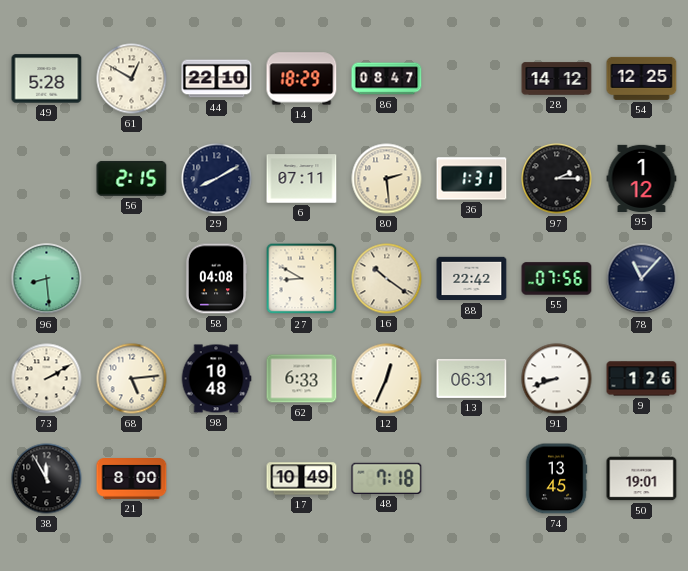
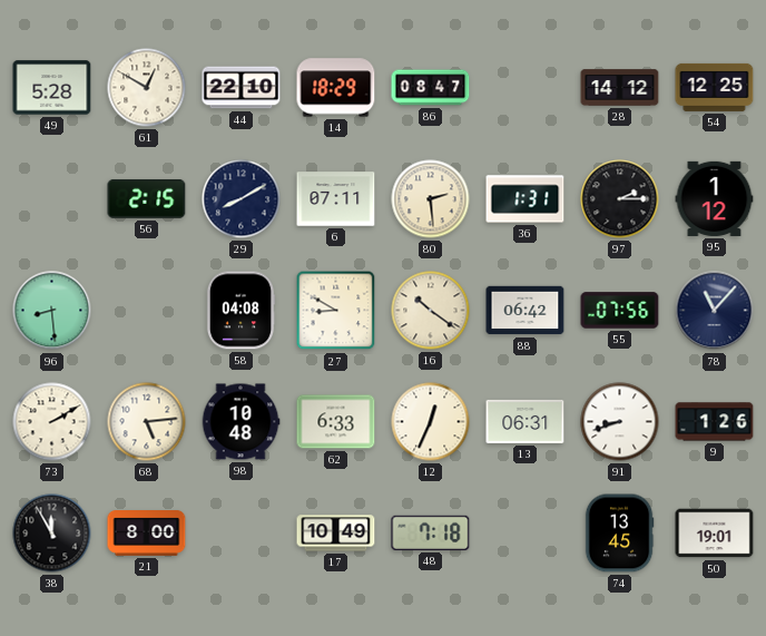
88: 22:42 -> 06:42 (526, 311)
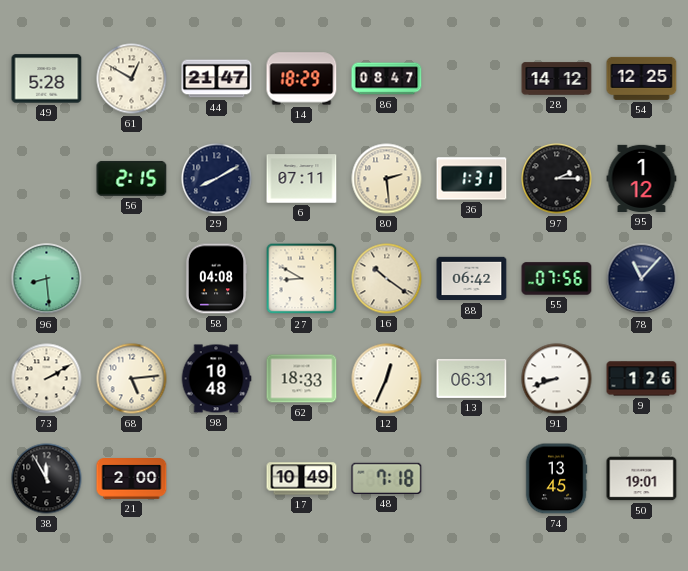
44: 22:10 -> 21:47 (217, 79)
62: 6:33 -> 18:33 (302, 379)
21: 8:00 -> 2:00 (132, 479)
